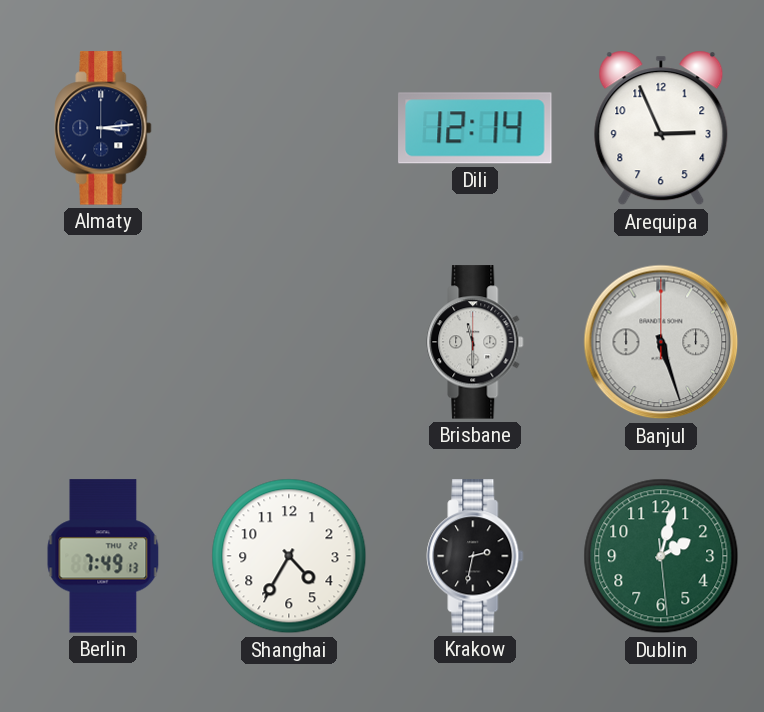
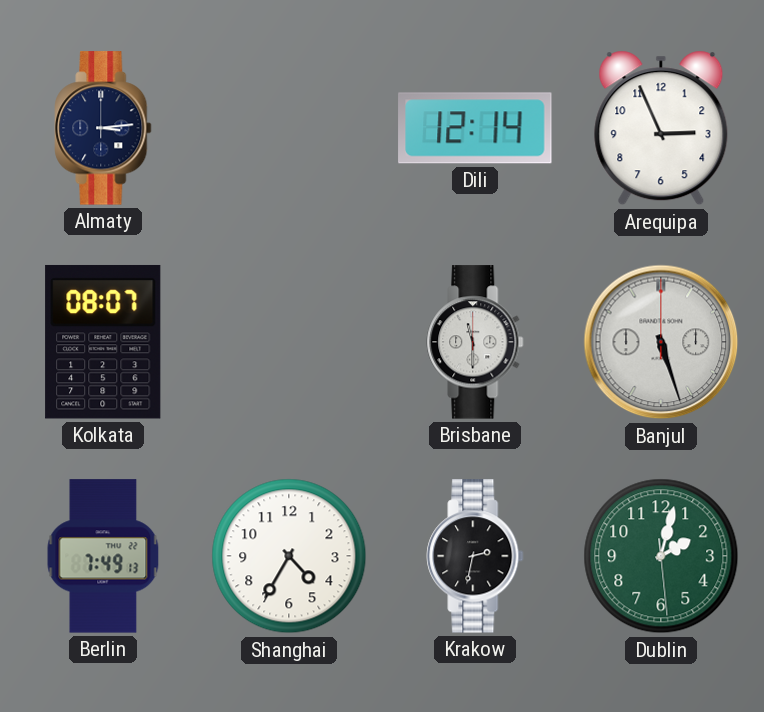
Kolkata: none -> 08:07 (103, 342)
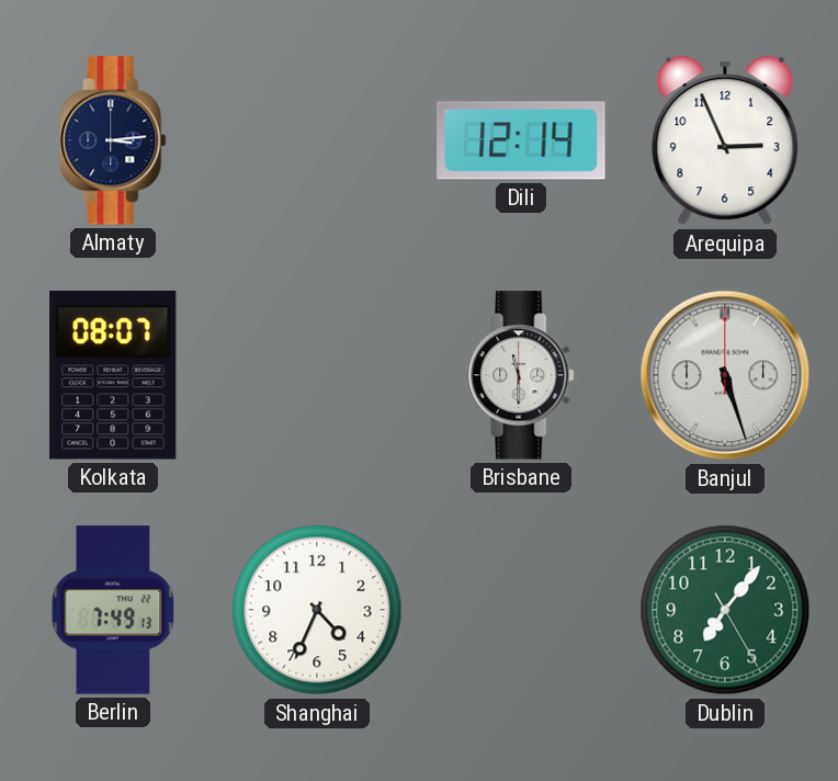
Shanghai: 4:35 -> 4:34 (317, 610)
Krakow: 2:32 -> none (475, 556)
Dublin: 2:02 -> 7:06 (725, 610)
